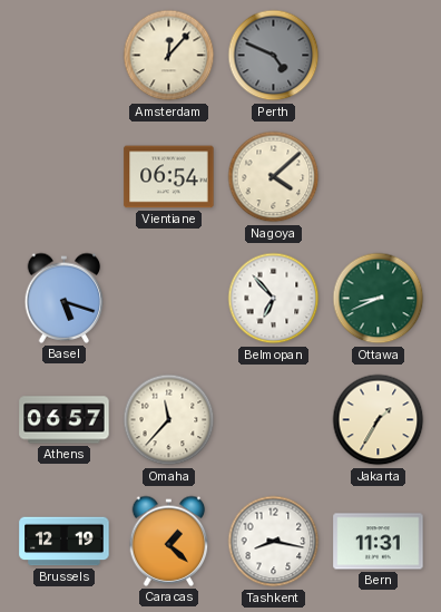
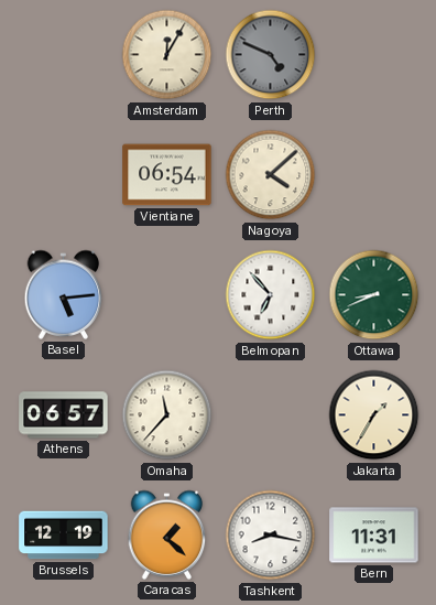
Amsterdam: 12:07 -> 12:05 (167, 55)
Basel: 5:18 -> 5:14 (64, 294)
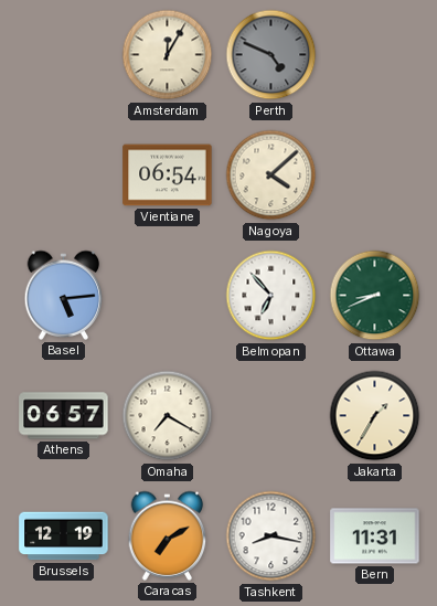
Omaha: 11:37 -> 7:20 (168, 416)
Caracas: 1:22 -> 7:10 (168, 535)
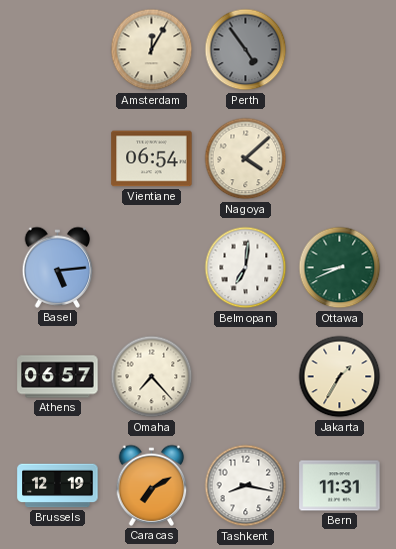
Perth: 4:49 -> 4:54 (246, 50)
Belmopan: 6:53 -> 7:01 (246, 268)
Omaha: 7:20 -> 7:23 (152, 377)
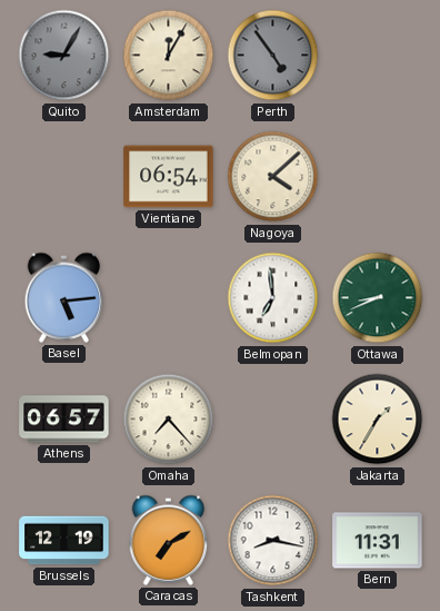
Quito: none -> 9:05 (64, 56)
Belmopan: 7:01 -> 6:59 (273, 298)
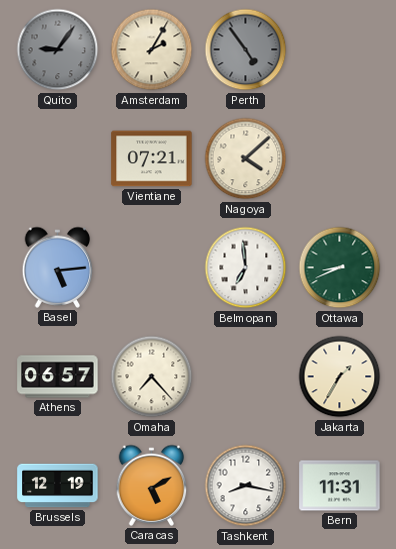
Quito: 9:05 -> 9:06 (58, 50)
Amsterdam: 12:05 -> 2:05 (152, 50)
Vientiane: 06:54 -> 07:21 (152, 159)
Caracas: 7:10 -> 5:10 (152, 485)
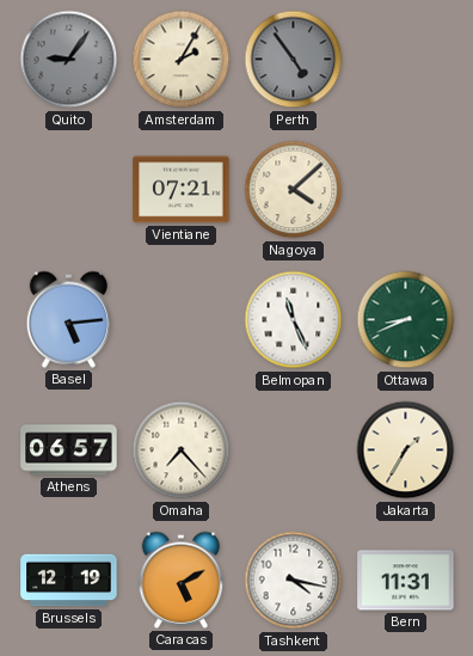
Belmopan: 6:59 -> 11:26 (294, 320)
Tashkent: 8:17 -> 4:17 (294, 581)
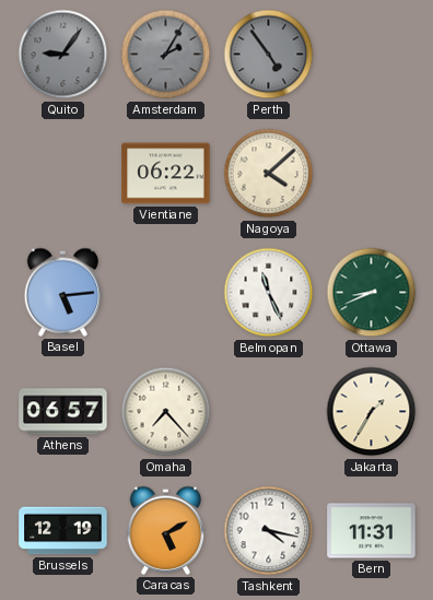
Amsterdam dial: cream -> grey (166, 55)
Vientiane: 07:21 -> 06:22 (166, 174)
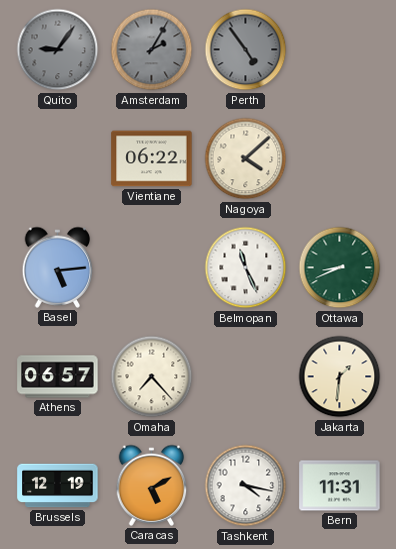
Jakarta: 1:35 -> 1:31 (340, 377)
